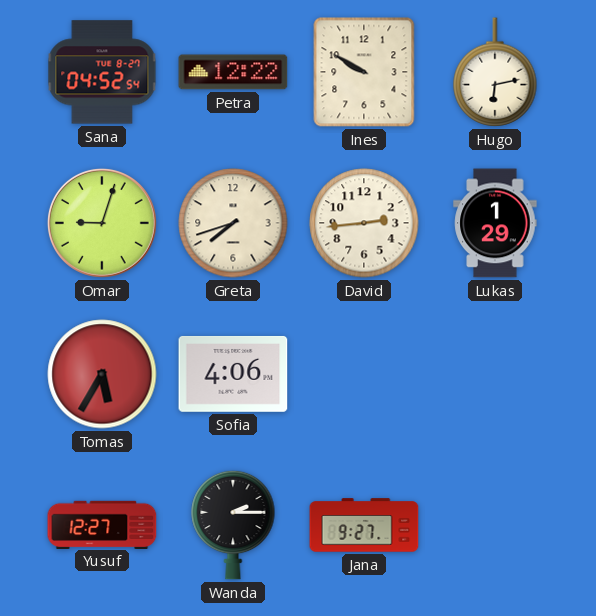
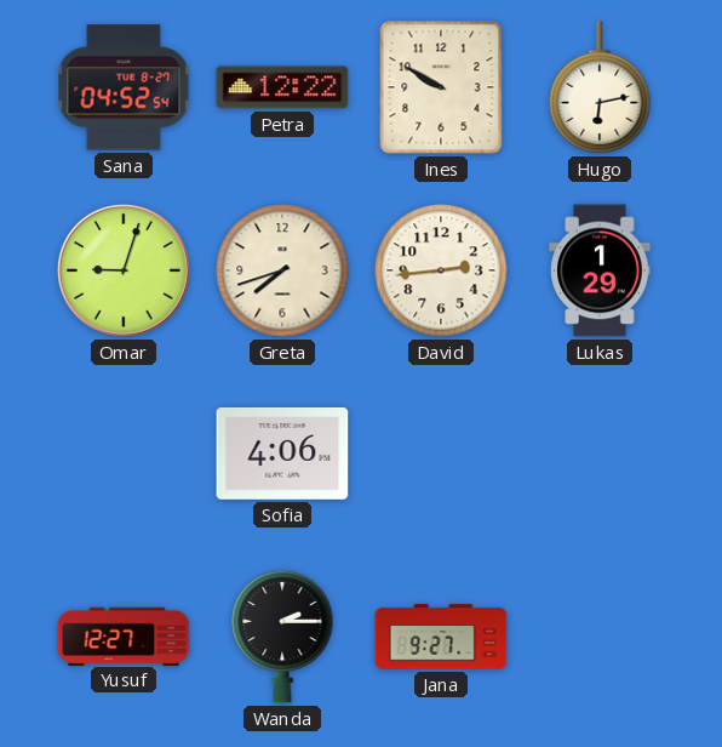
Tomas: 5:35 -> none (102, 374)
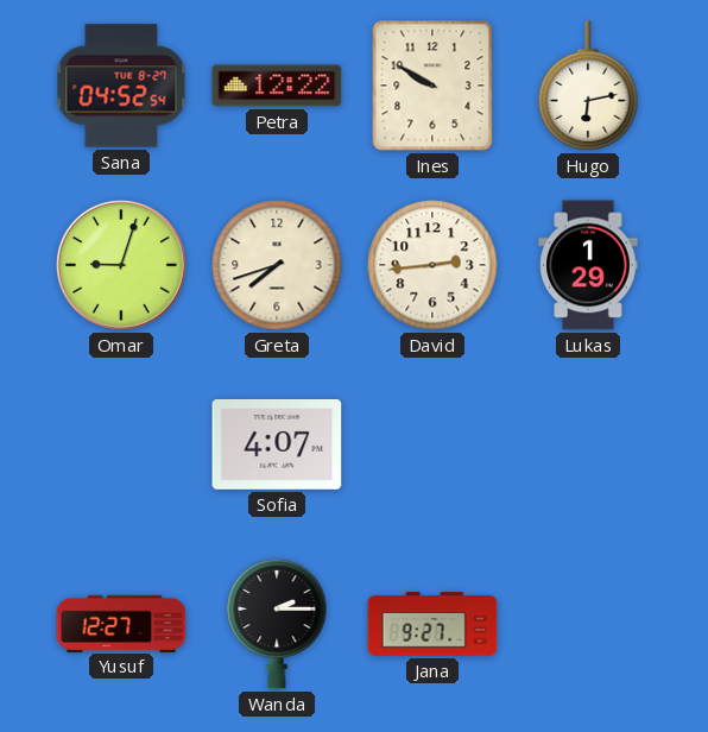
Sofia: 4:06 -> 4:07 (277, 444)
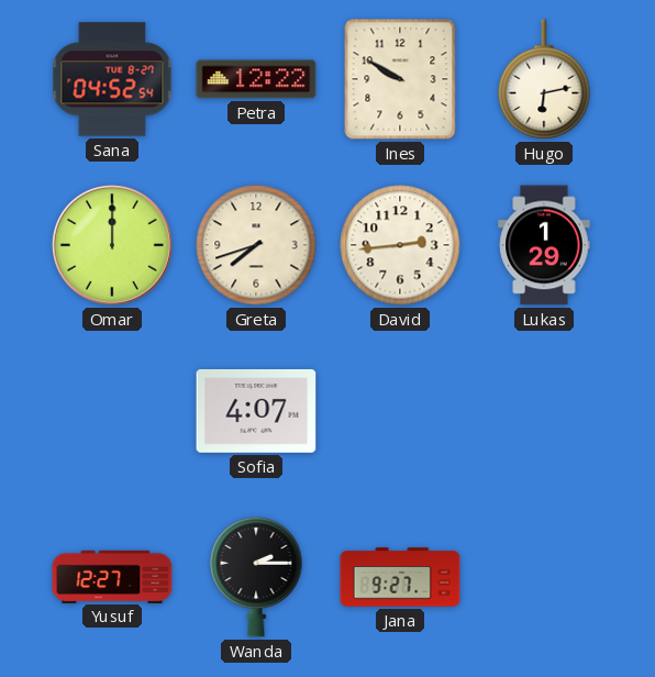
Omar: 9:03 -> 12:00 (112, 245)
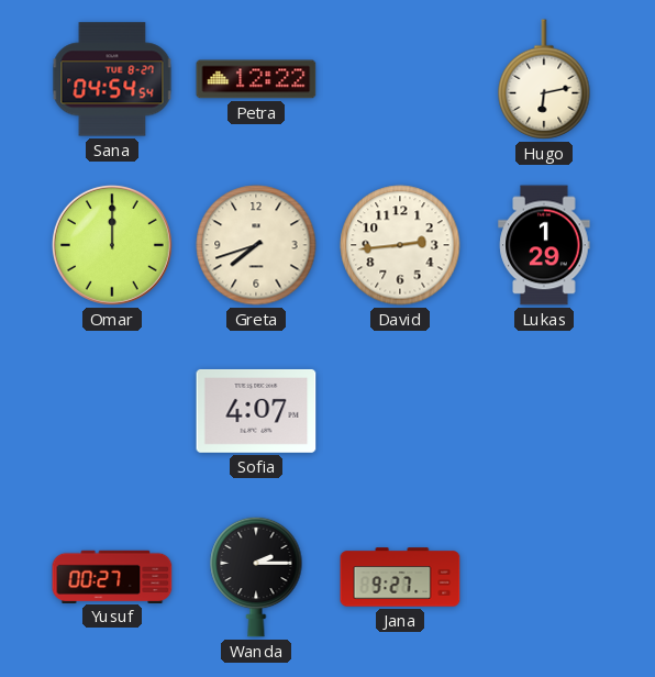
Sana: 04:52 -> 04:54 (112, 79)
Ines: 9:50 -> none (400, 79)
Yusuf: 12:27 -> 00:27 (112, 576)
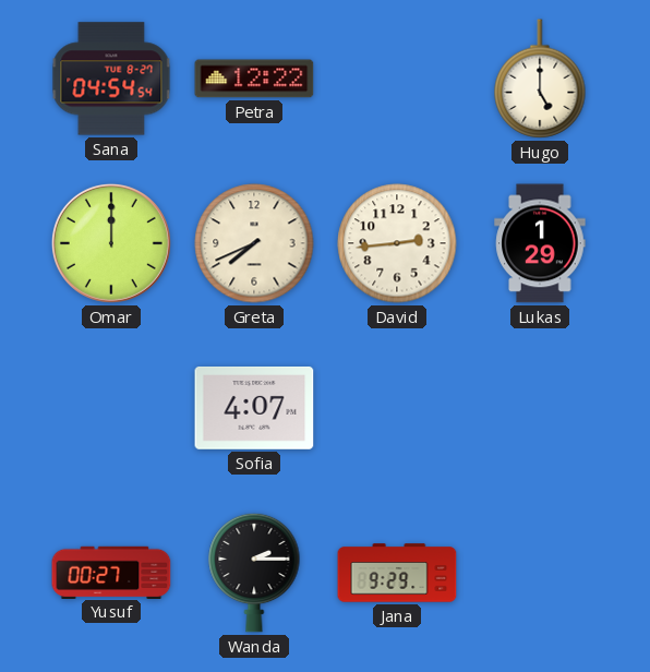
Hugo: 6:13 -> 5:00 (540, 79)
Greta: 7:42 -> 7:41 (254, 243)
Jana: 9:27 -> 9:29 (397, 573)
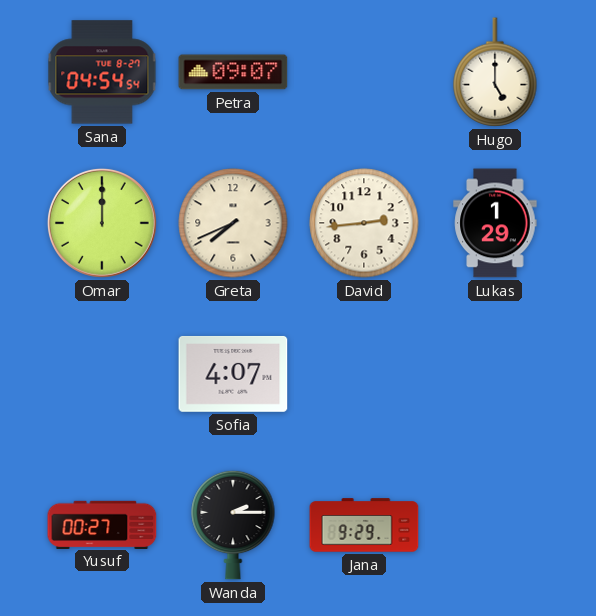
Petra: 12:22 -> 09:07 (233, 72)
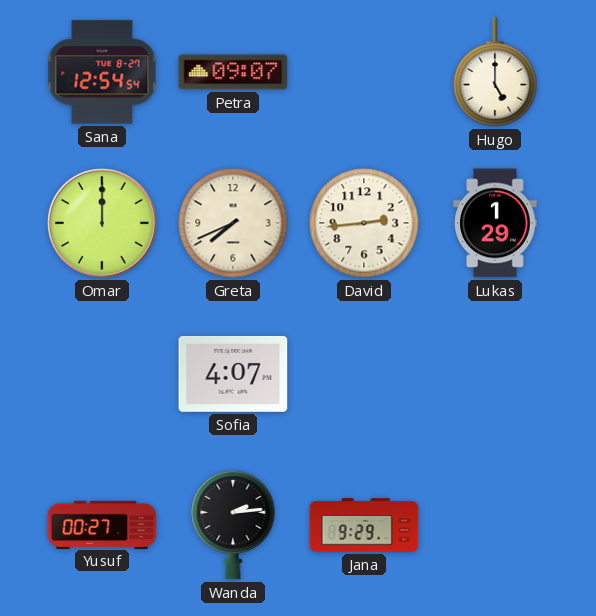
Sana: 04:54 -> 12:54 (102, 72)
Wanda: 2:15 -> 2:14 (233, 525)
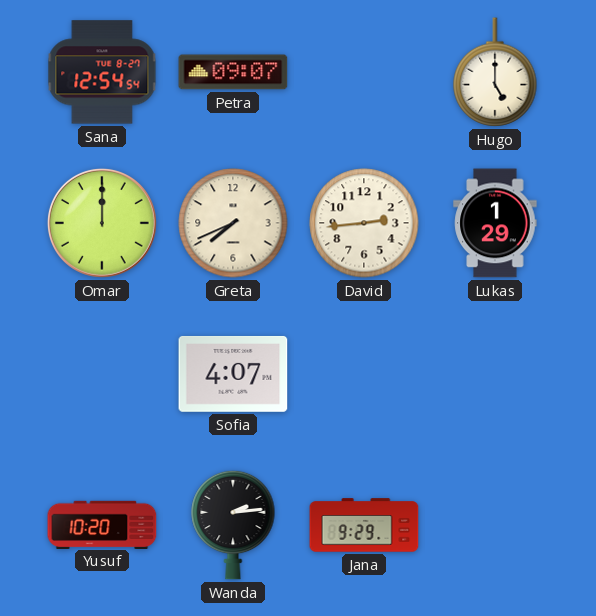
Yusuf: 00:27 -> 10:20 (102, 524)
